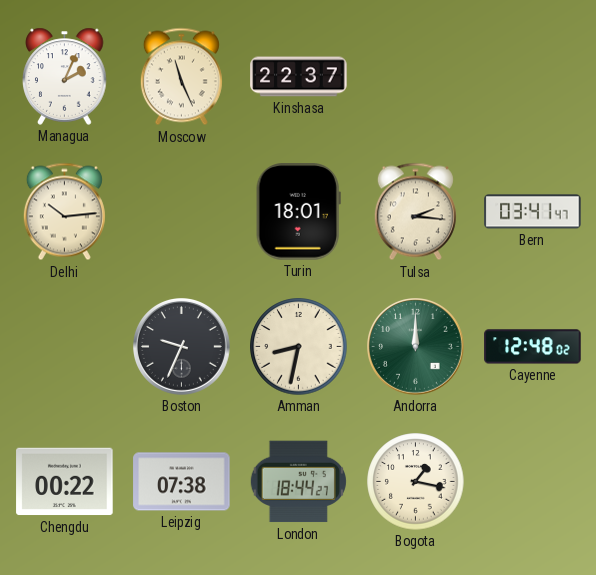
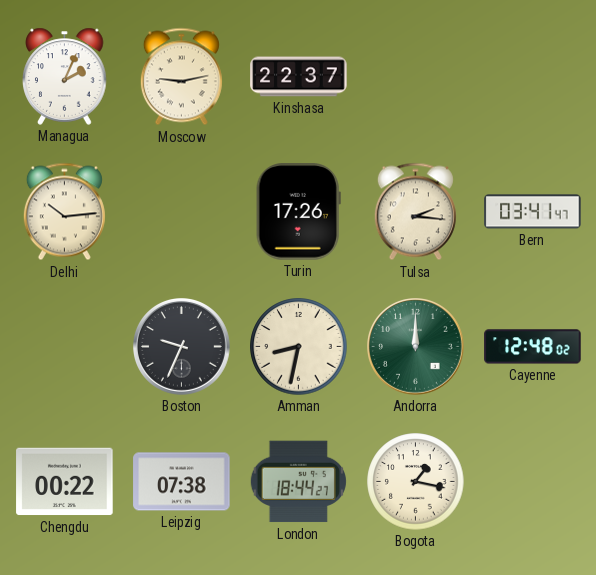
Moscow: 11:26 -> 9:13 (181, 77)
Turin: 18:01 -> 17:26 (298, 212)
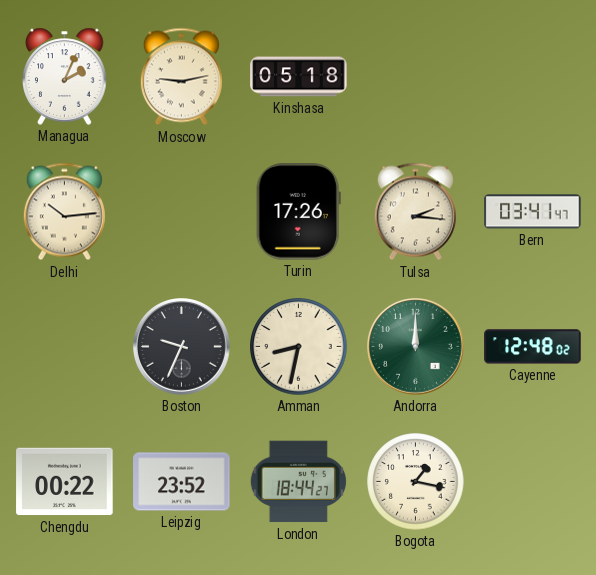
Kinshasa: 22:37 -> 05:18 (299, 77)
Leipzig: 07:38 -> 23:52 (182, 482)
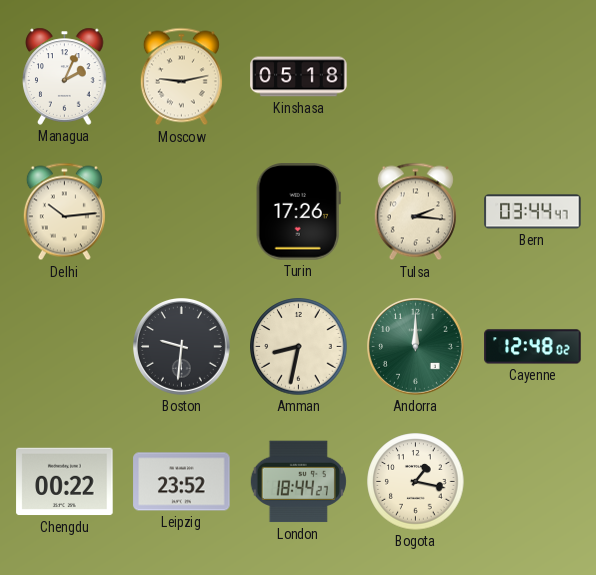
Bern: 03:41 -> 03:44 (533, 212)
Boston: 9:34 -> 9:31 (182, 347)
